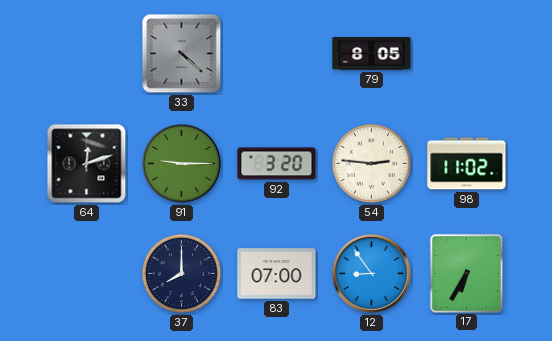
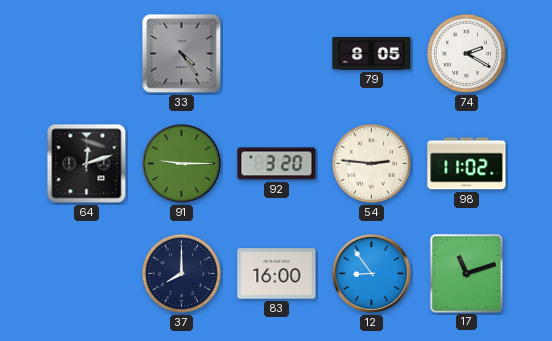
33: 4:22 -> 4:24 (182, 54)
74: none -> 2:20 (466, 53)
83: 07:00 -> 16:00 (277, 274)
17: 6:35 -> 11:12 (466, 273)
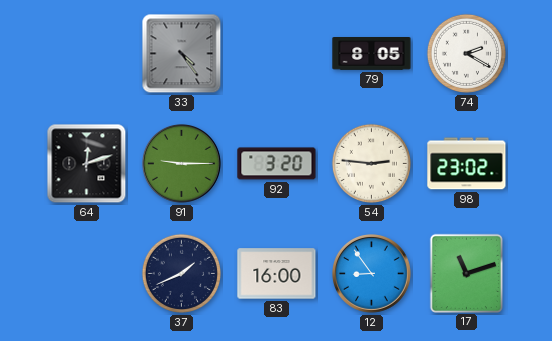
98: 11:02 -> 23:02 (467, 164)
37: 8:00 -> 1:41 (181, 273)
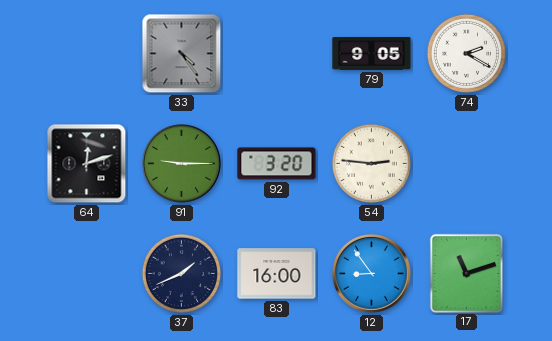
79: 8:05 -> 9:05 (372, 54)
98: 23:02 -> none (467, 164)
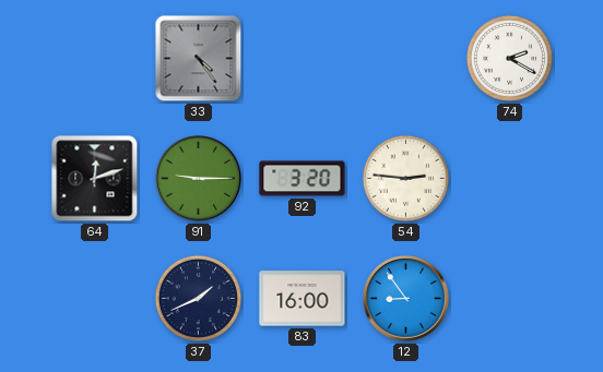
79: 9:05 -> none (372, 54)
17: 11:12 -> none (466, 273)
